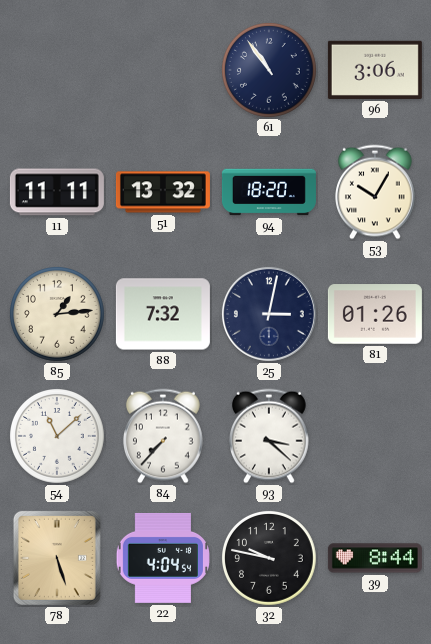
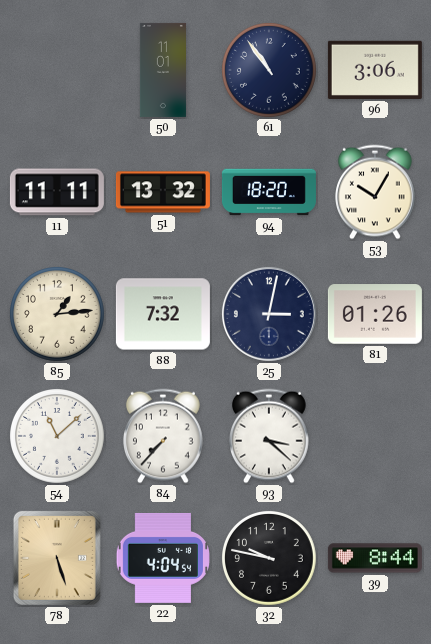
50: none -> 11:01 (163, 70)
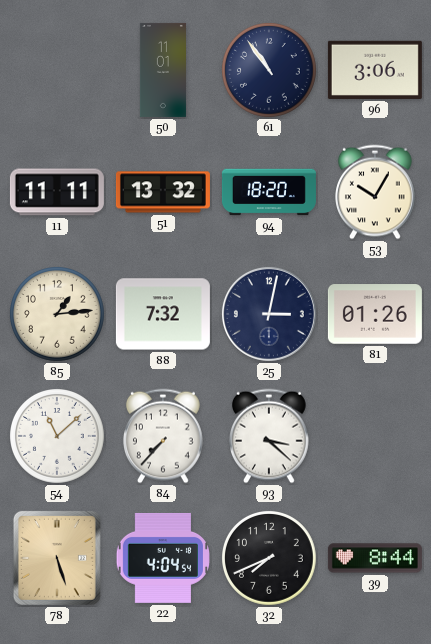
32: 9:47 -> 7:41 (270, 559)
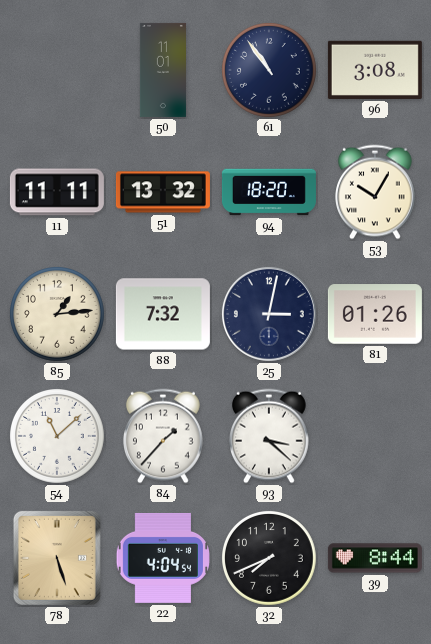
96: 3:06 -> 3:08 (375, 70)
84: 7:37 -> 1:37 (164, 436)
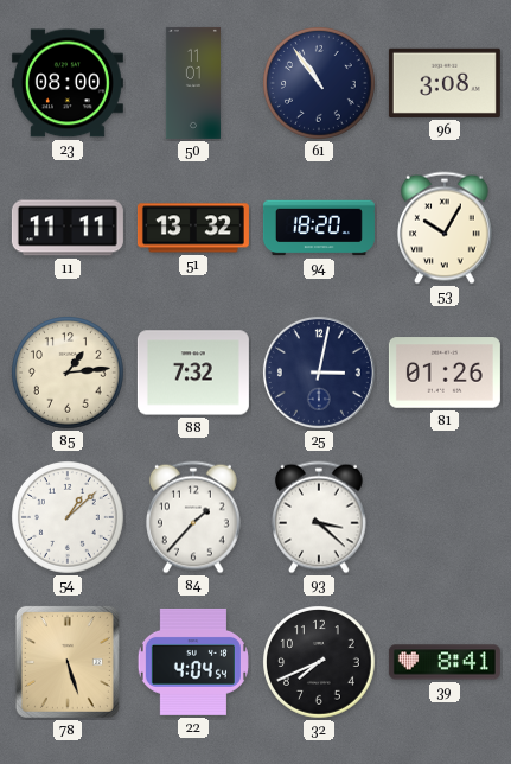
23: none -> 08:00 (68, 83)
54: 11:08 -> 1:08 (69, 518)
39: 8:44 -> 8:41 (445, 662)
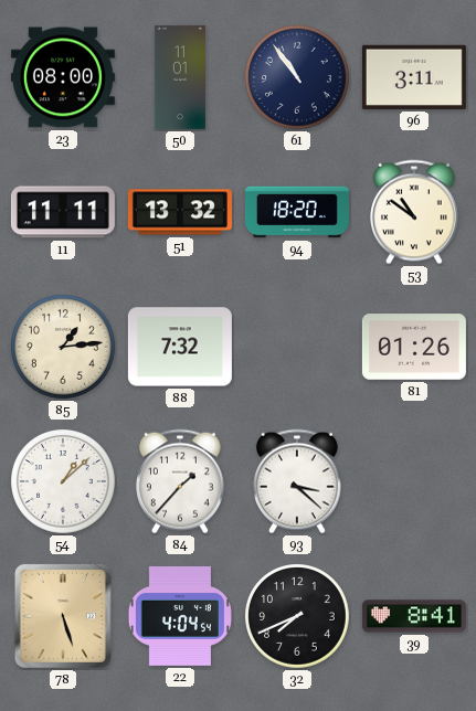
96: 3:08 -> 3:11 (414, 77)
53: 10:05 -> 10:51 (415, 212)
25: 3:02 -> none (319, 373)
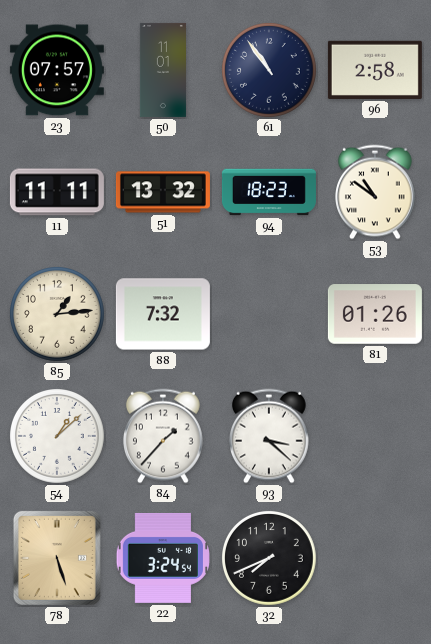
23: 08:00 -> 07:57 (57, 70)
96: 3:11 -> 2:58 (375, 70)
94: 18:20 -> 18:23 (269, 192)
22: 4:04 -> 3:24 (163, 558)
39: 8:41 -> none (414, 616)
